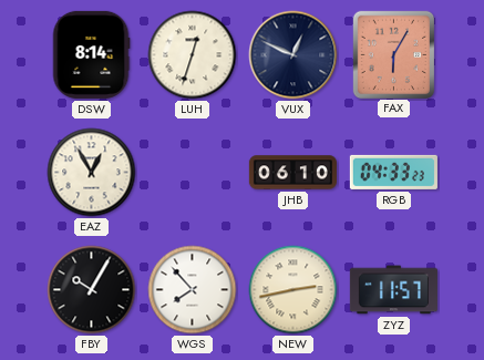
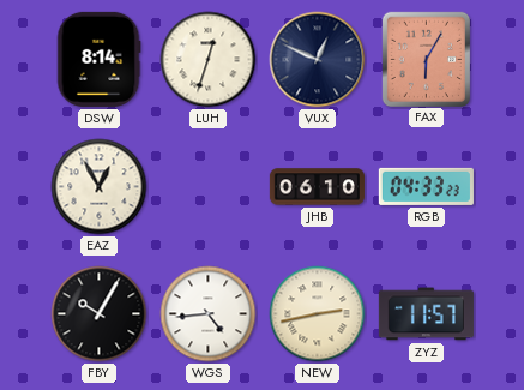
WGS: 7:53 -> 4:44 (209, 314)
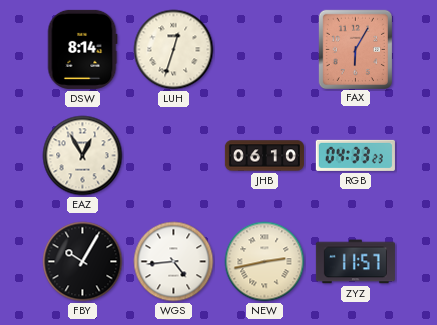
VUX: 12:49 -> none (318, 60)
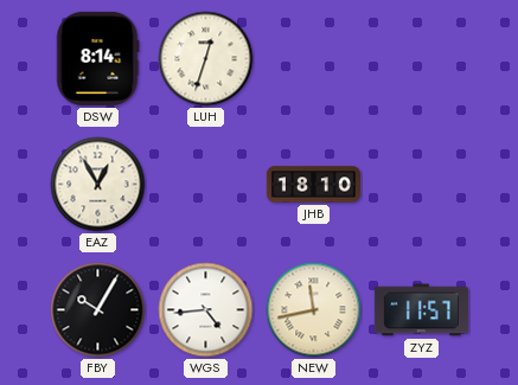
FAX: 6:05 -> none (355, 49)
JHB: 06:10 -> 18:10 (313, 185)
RGB: 04:33 -> none (355, 155)
NEW: 2:43 -> 11:43 (314, 310)
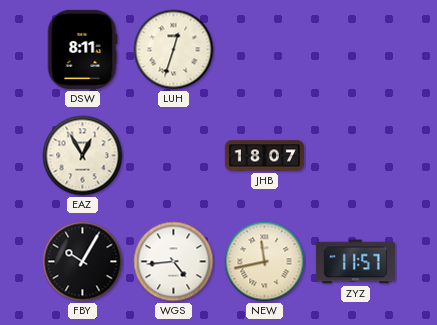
DSW: 8:14 -> 8:11 (82, 49)
JHB: 18:10 -> 18:07 (264, 156)
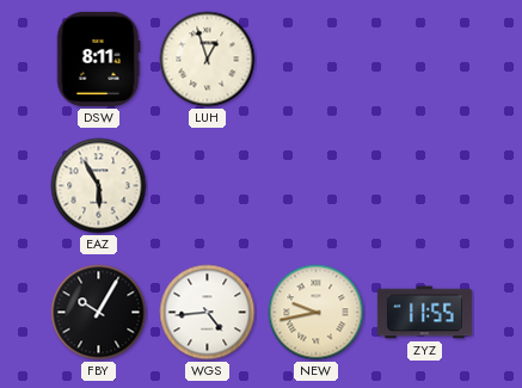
LUH: 12:33 -> 12:57 (208, 60)
EAZ: 12:55 -> 5:55 (99, 186)
JHB: 18:07 -> none (264, 156)
NEW: 11:43 -> 9:43 (317, 313)
ZYZ: 11:57 -> 11:55 (424, 313)
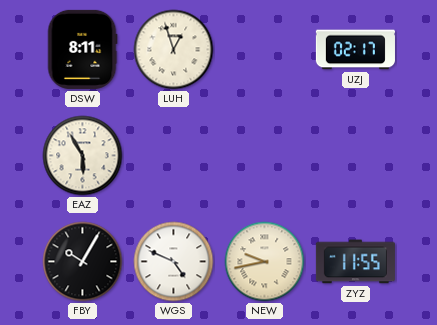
UZJ: none -> 02:17 (355, 50)
WGS: 4:44 -> 4:49 (174, 262)
